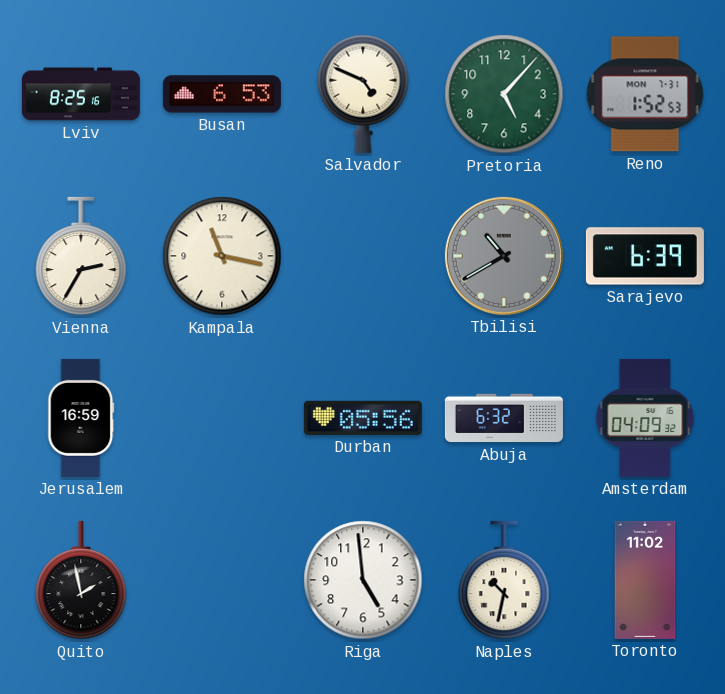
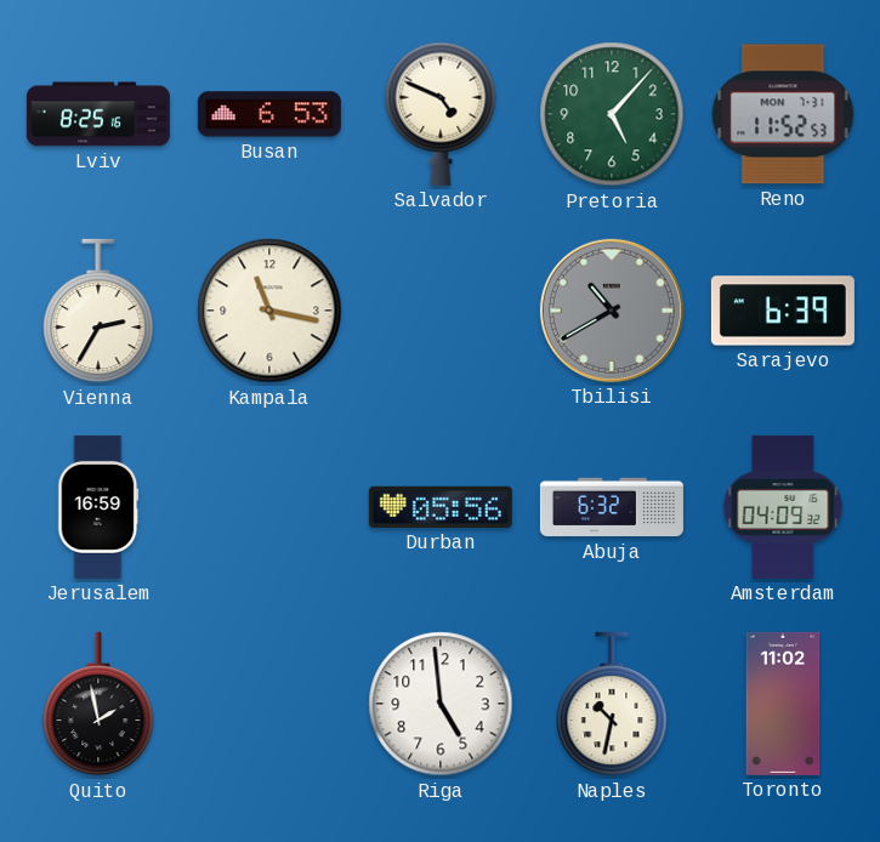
Reno: 1:52 -> 11:52 (783, 114)
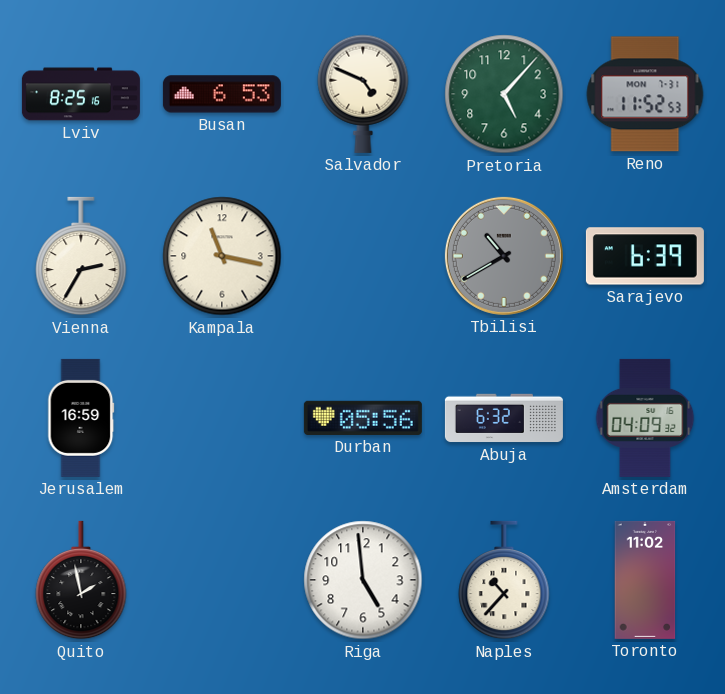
Naples: 10:32 -> 10:37 (504, 580)
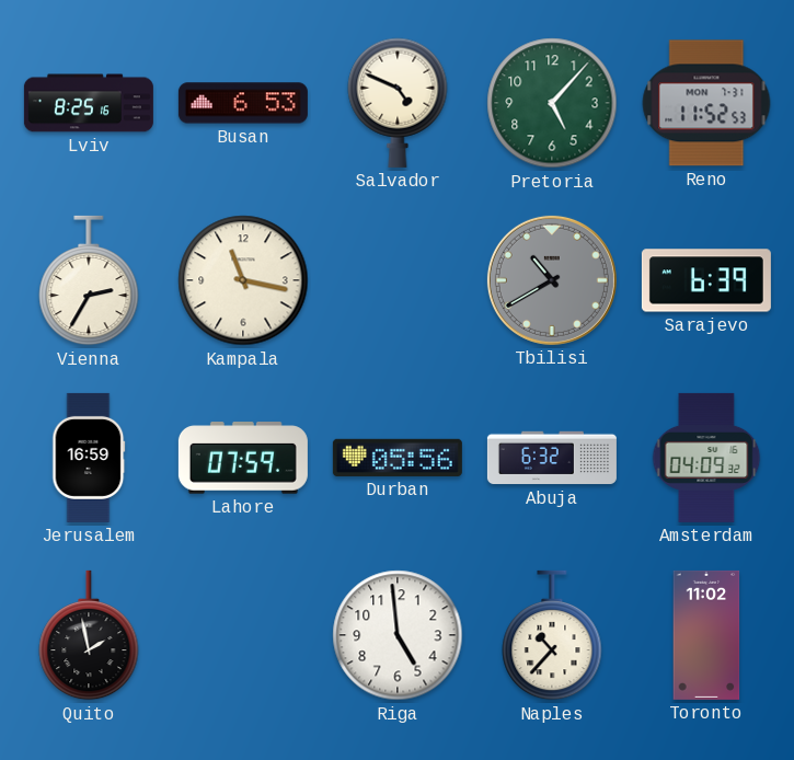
Lahore: none -> 07:59 (243, 458)
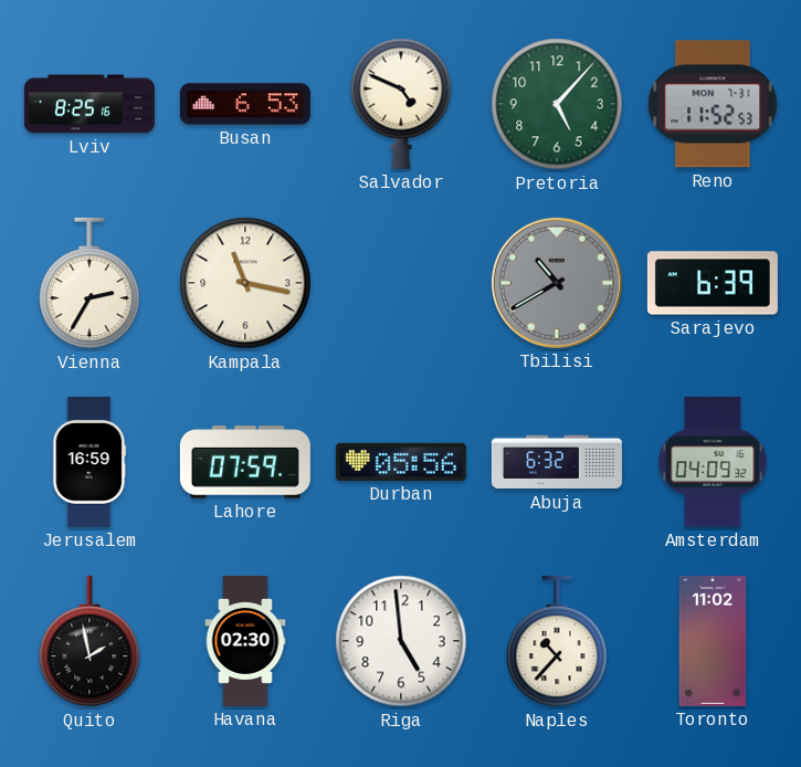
Havana: none -> 02:30 (245, 641)
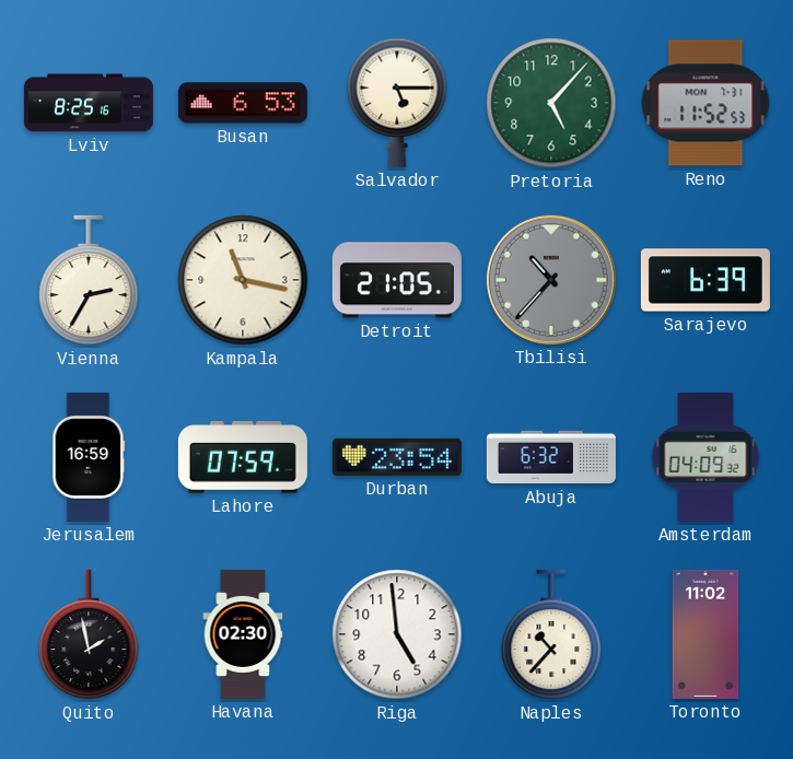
Salvador: 4:49 -> 5:15 (397, 103)
Detroit: none -> 21:05 (397, 280)
Tbilisi: 10:40 -> 10:37 (551, 280)
Durban: 05:56 -> 23:54 (397, 457)
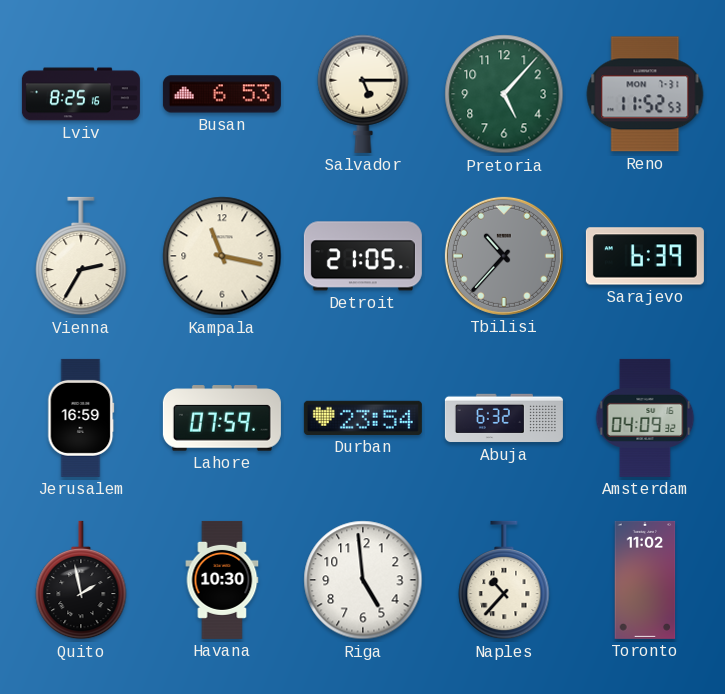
Havana: 02:30 -> 10:30 (222, 580)
